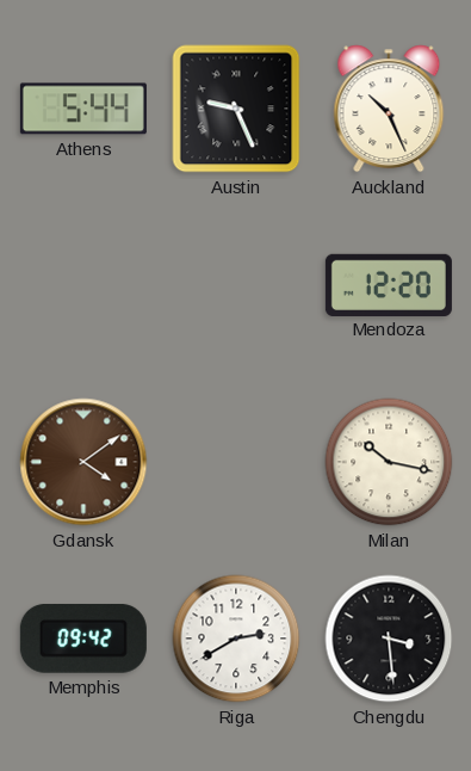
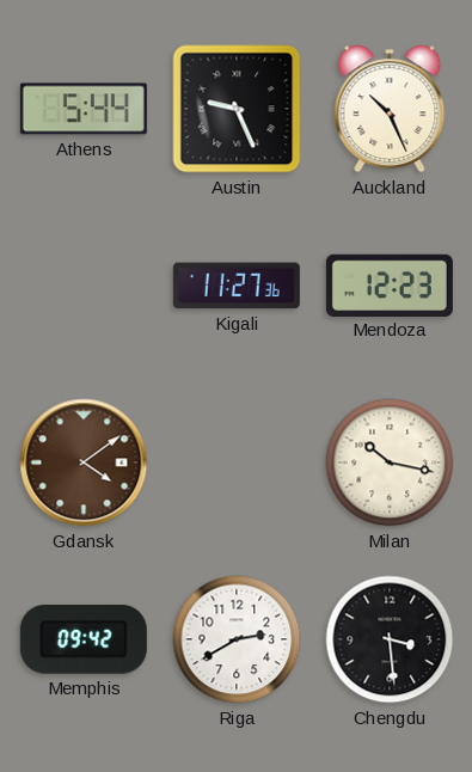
Kigali: none -> 11:27 (237, 286)
Mendoza: 12:20 -> 12:23 (390, 284)
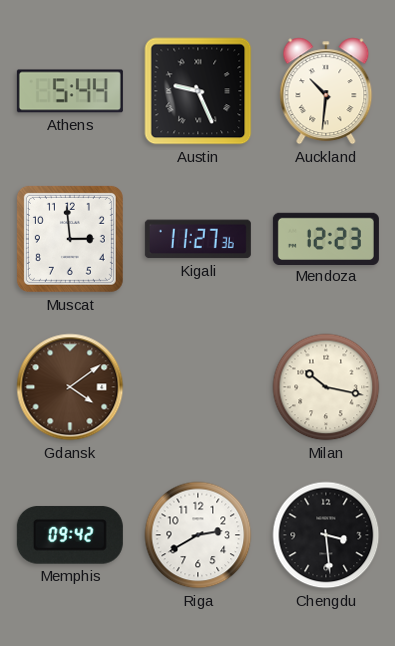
Auckland: 10:26 -> 10:31 (326, 91)
Muscat: none -> 2:59 (70, 239)
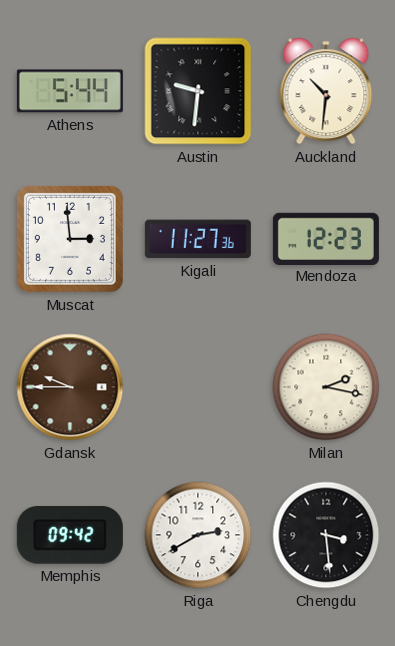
Austin: 9:26 -> 9:31 (198, 91)
Gdansk: 4:09 -> 9:45 (70, 387)
Milan: 10:17 -> 2:17 (326, 387)
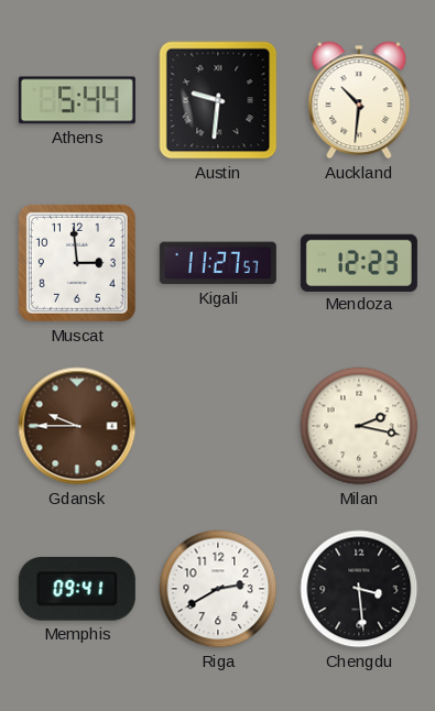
Kigali: 11:27:36 -> 11:27:57 (218, 263)
Memphis: 09:42 -> 09:41 (77, 589)
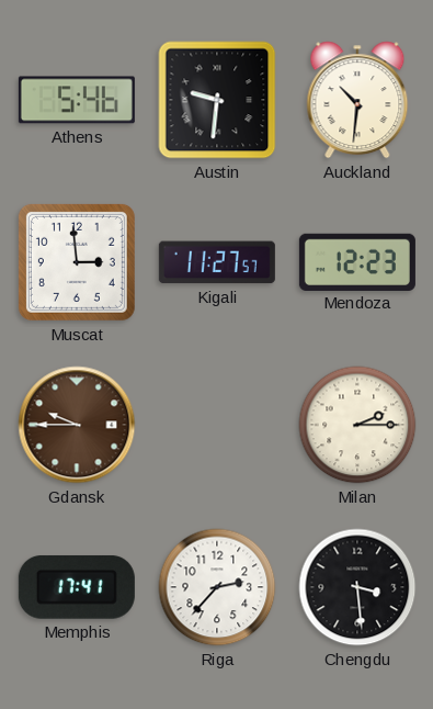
Athens: 5:44 -> 5:46 (77, 100)
Milan: 2:17 -> 2:15 (357, 425)
Memphis: 09:41 -> 17:41 (77, 587)
Riga: 2:40 -> 2:37 (217, 587)
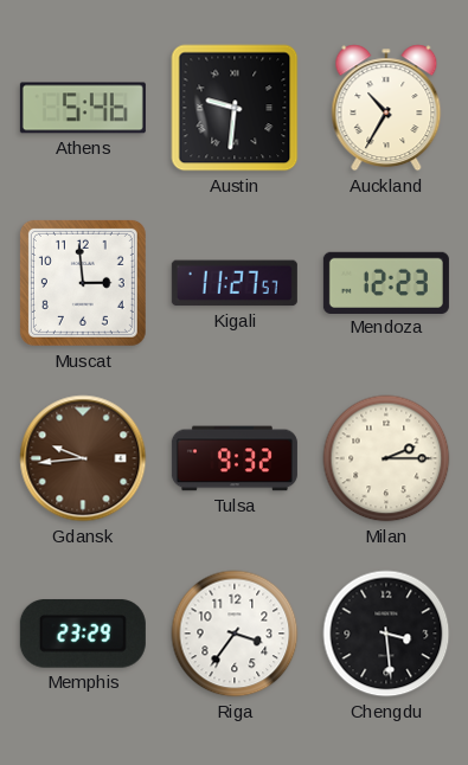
Auckland: 10:31 -> 10:35 (386, 108)
Gdansk: 9:45 -> 9:44 (83, 458)
Tulsa: none -> 9:32 (235, 458)
Memphis: 17:41 -> 23:29 (83, 634)
Riga: 2:37 -> 3:36 (235, 634)
